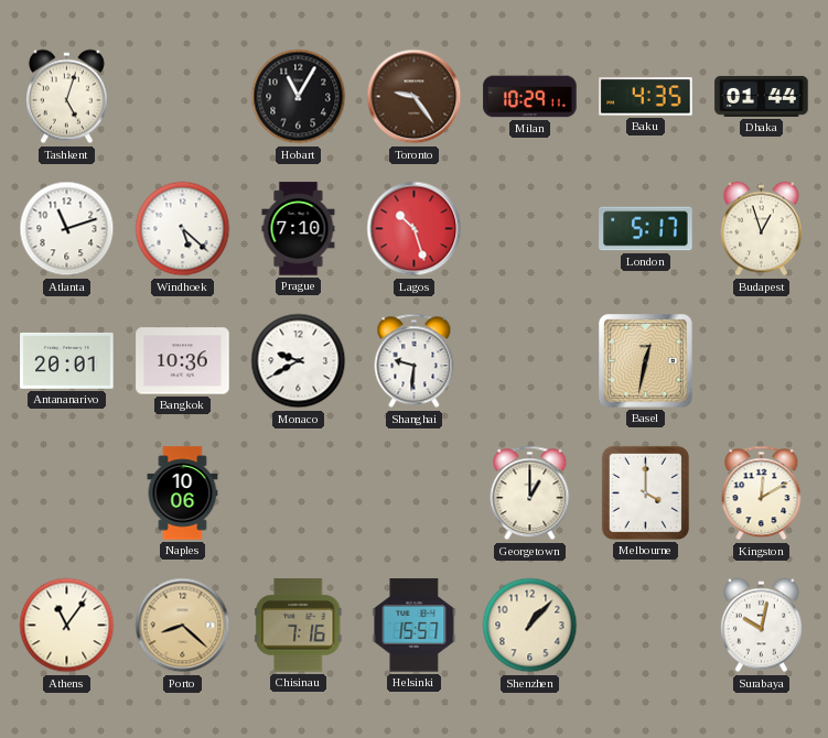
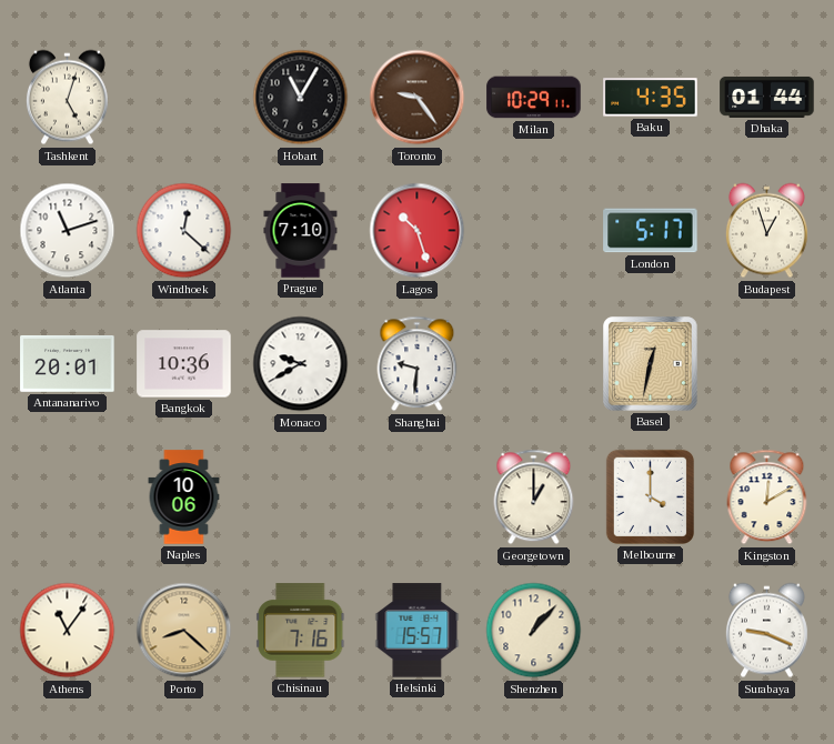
Windhoek: 5:22 -> 12:22 (184, 231)
Surabaya: 10:02 -> 9:19 (766, 631)
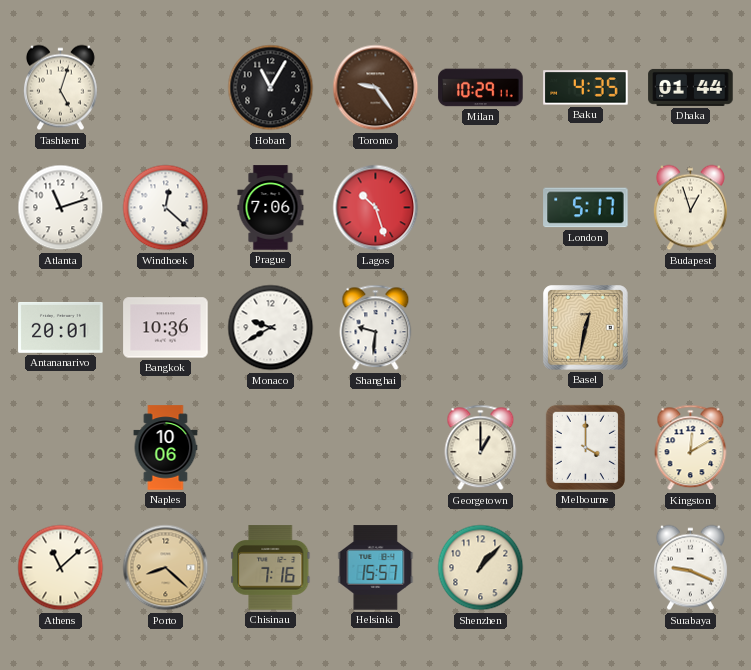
Prague: 7:10 -> 7:06 (271, 208)
Athens: 11:06 -> 11:08 (61, 568)
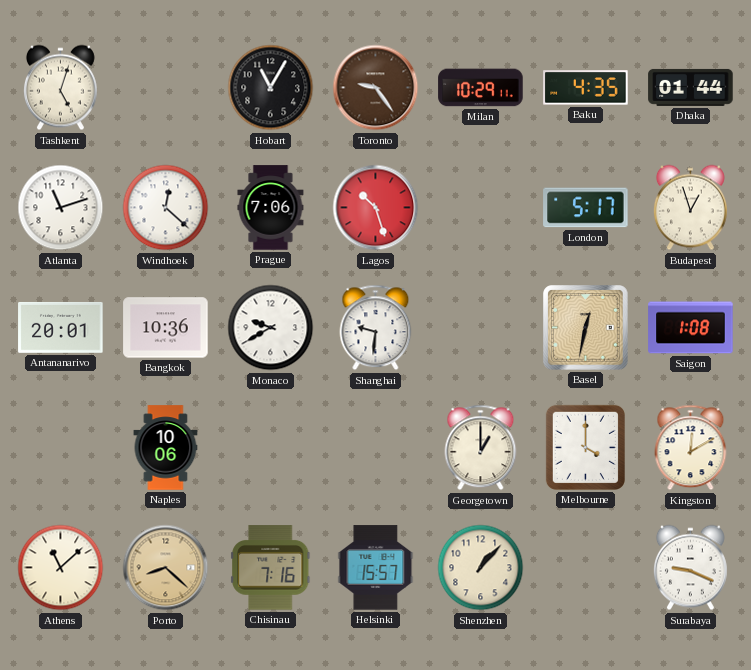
Saigon: none -> 1:08 (691, 328)
